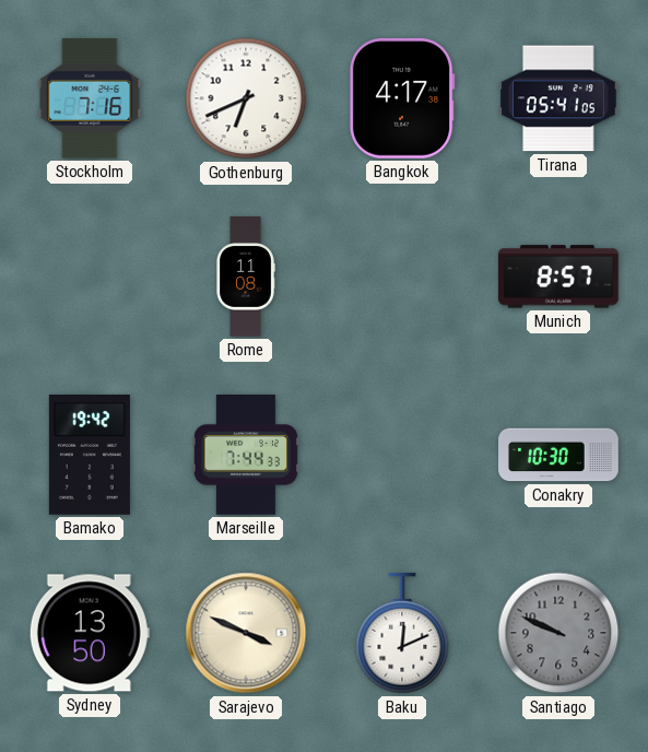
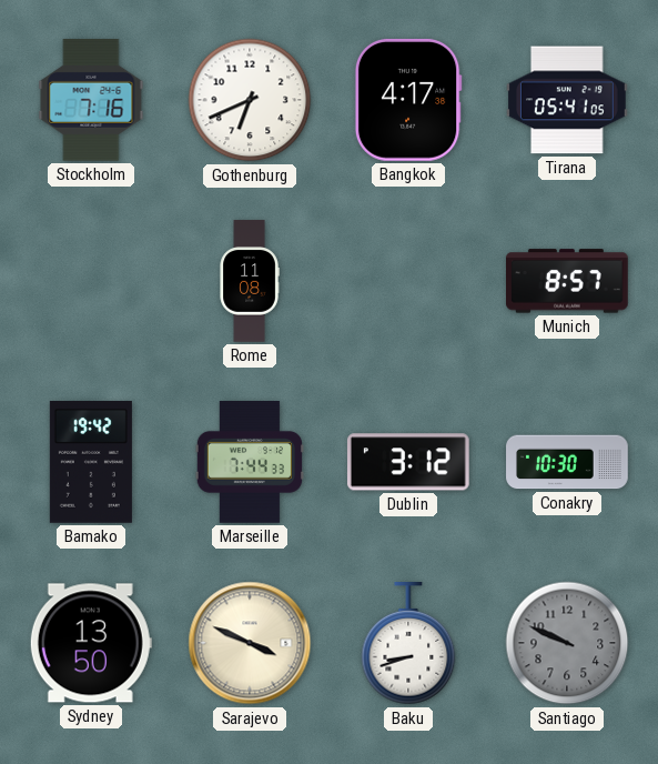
Dublin: none -> 3:12 (408, 462)
Baku: 12:11 -> 8:42 (408, 644)
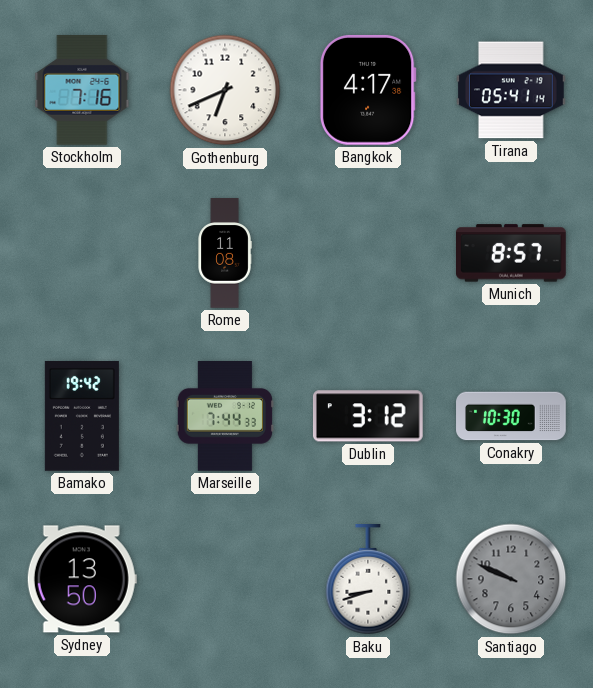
Tirana: 05:41:05 -> 05:41:14 (512, 90)
Sarajevo: 3:49 -> none (250, 643)
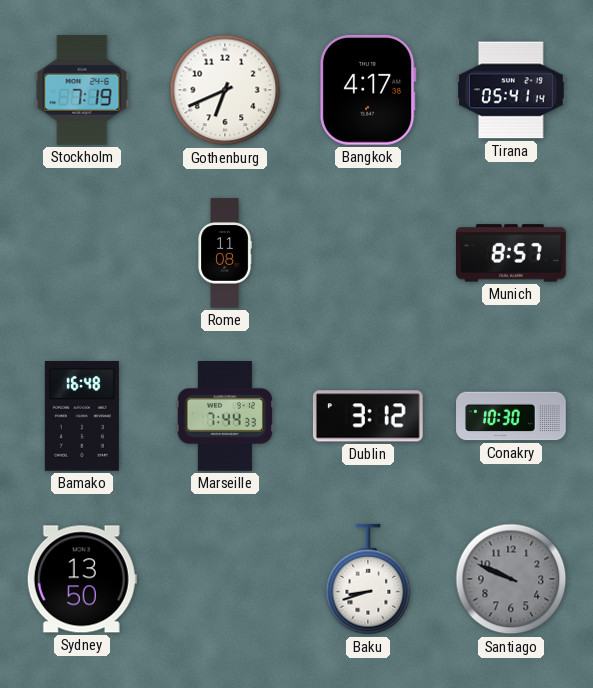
Stockholm: 7:16 -> 7:19 (82, 91)
Bamako: 19:42 -> 16:48 (82, 417)
